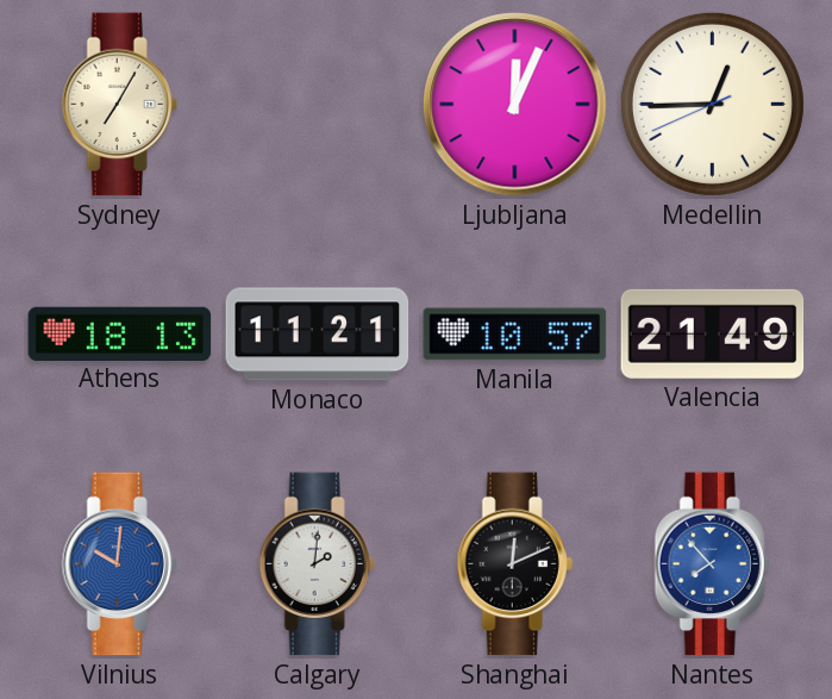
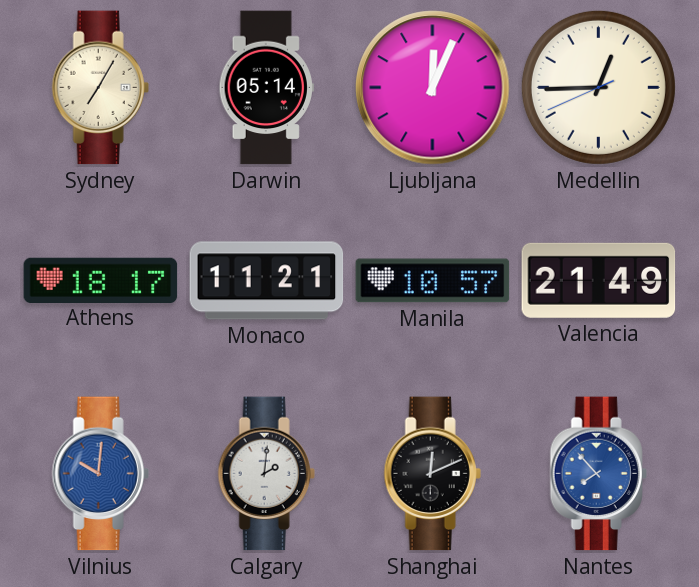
Darwin: none -> 05:14 (266, 88)
Athens: 18:13 -> 18:17 (101, 280)
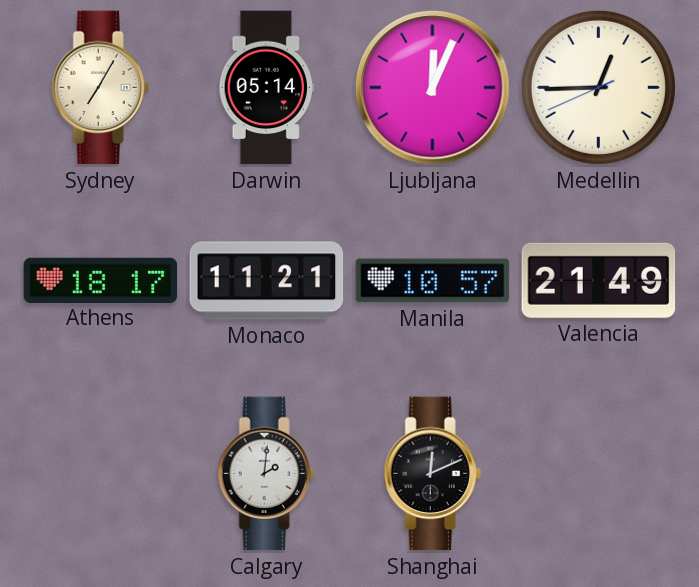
Vilnius: 10:01 -> none (100, 474)
Nantes: 7:53 -> none (598, 474)
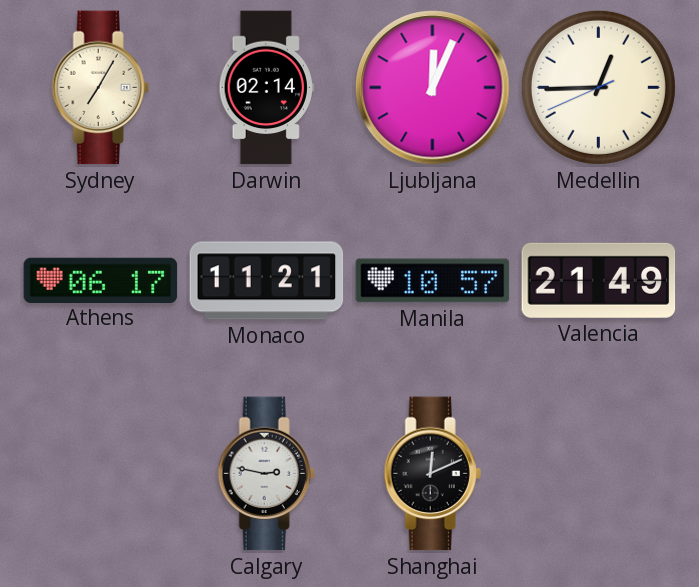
Darwin: 05:14 -> 02:14 (266, 88)
Athens: 18:17 -> 06:17 (101, 280)
Calgary: 2:01 -> 2:47 (266, 474)
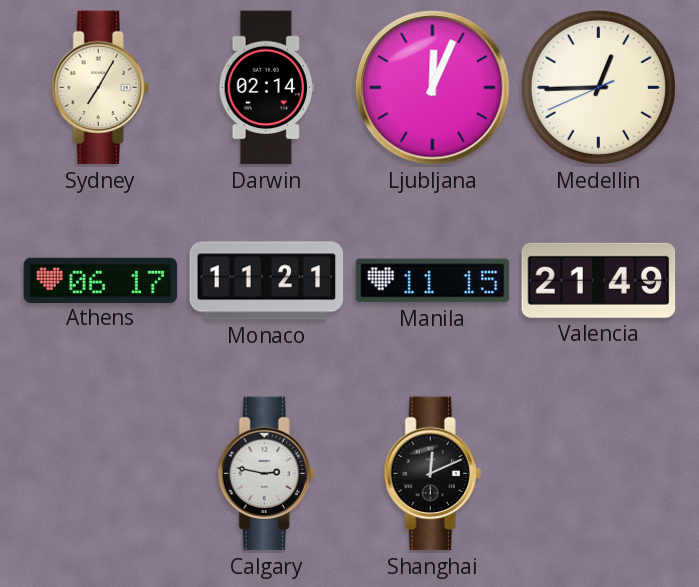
Manila: 10:57 -> 11:15 (433, 281)
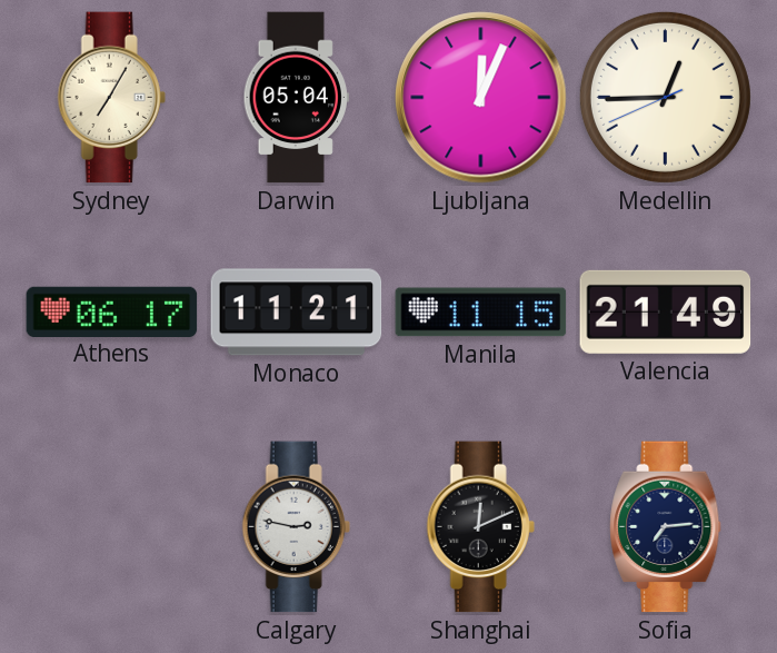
Darwin: 02:14 -> 05:04 (296, 98)
Sofia: none -> 7:14 (666, 527)
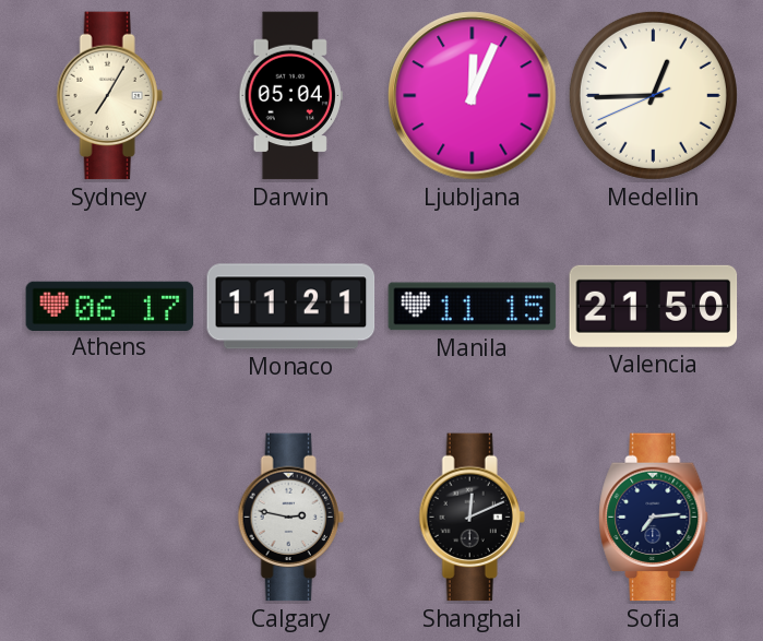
Valencia: 21:49 -> 21:50 (654, 306)
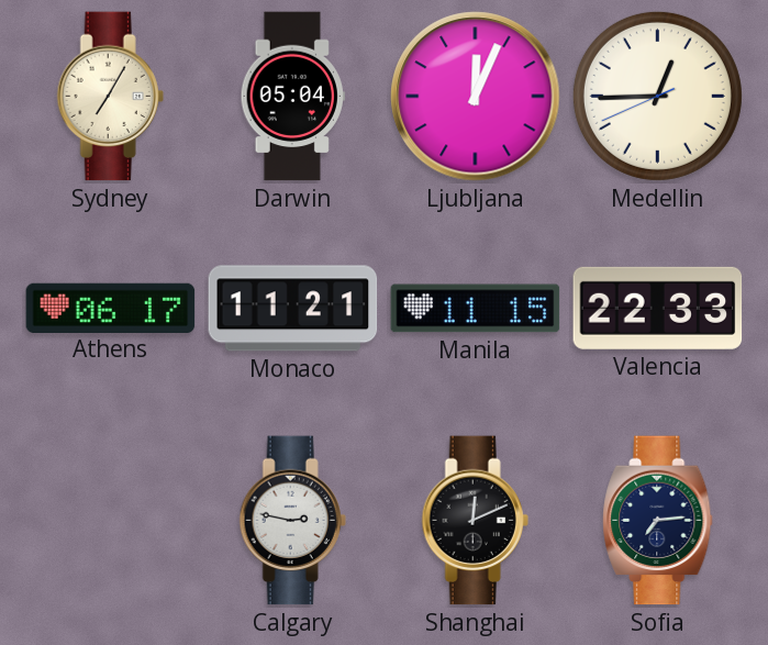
Valencia: 21:50 -> 22:33 (658, 308)
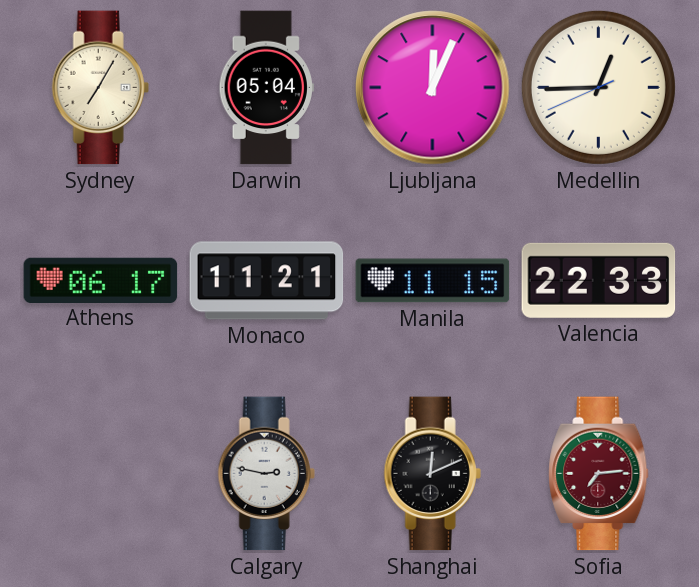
Sofia dial: navy -> burgundy (599, 474)
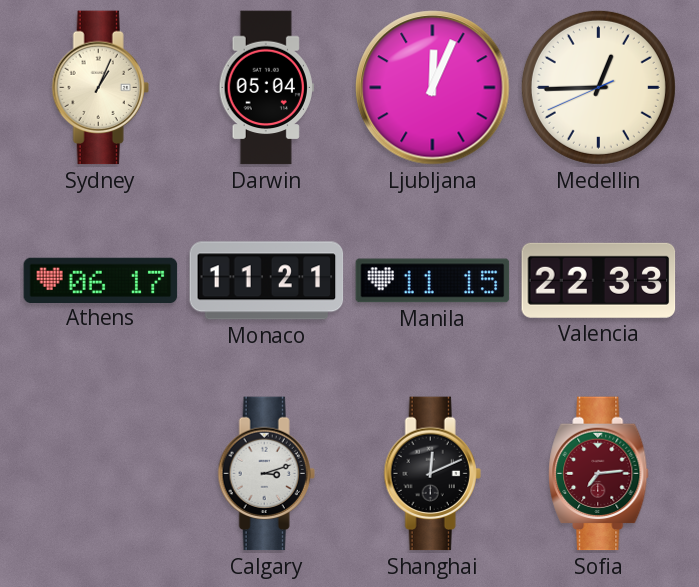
Sydney: 7:05 -> 1:04 (100, 88)
Calgary: 2:47 -> 3:12 (266, 474)
